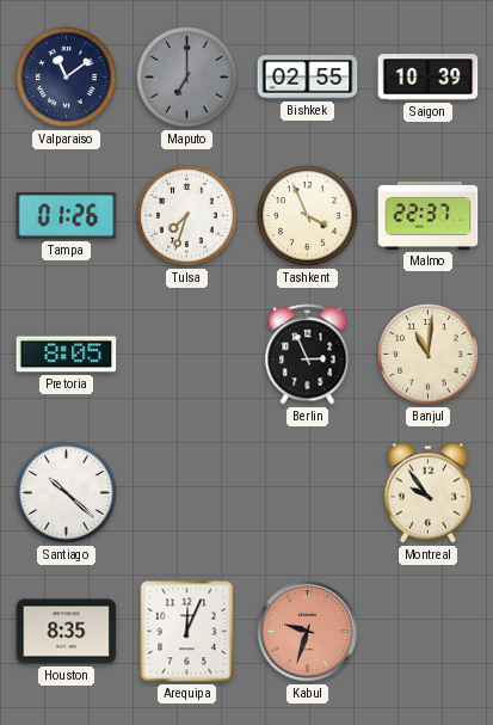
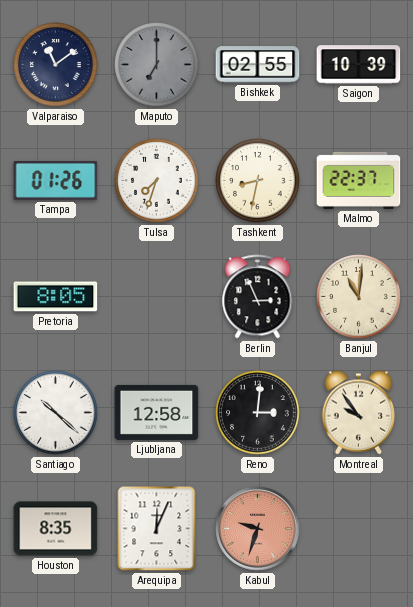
Tashkent: 3:56 -> 8:32 (258, 181)
Ljubljana: none -> 12:58 (157, 412)
Reno: none -> 3:01 (258, 413)
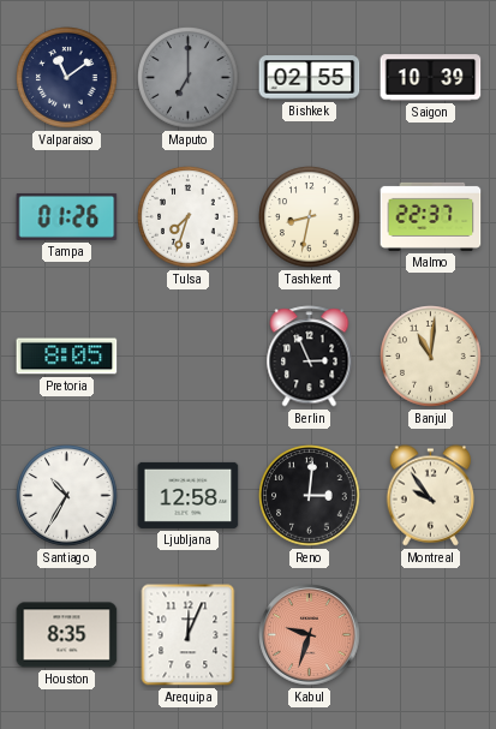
Santiago: 10:22 -> 10:35 (67, 496)
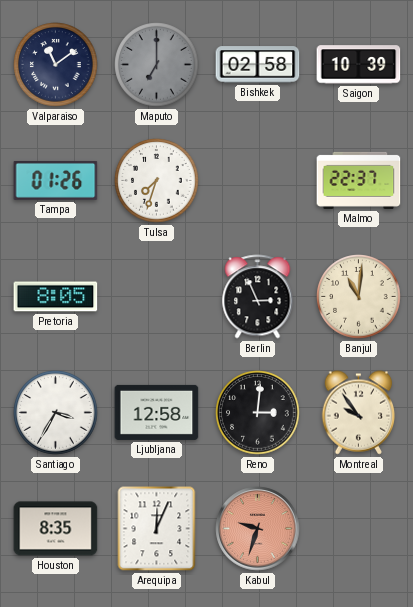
Bishkek: 02:55 -> 02:58 (258, 65)
Tashkent: 8:32 -> none (310, 217)
Santiago: 10:35 -> 3:35 (56, 413)
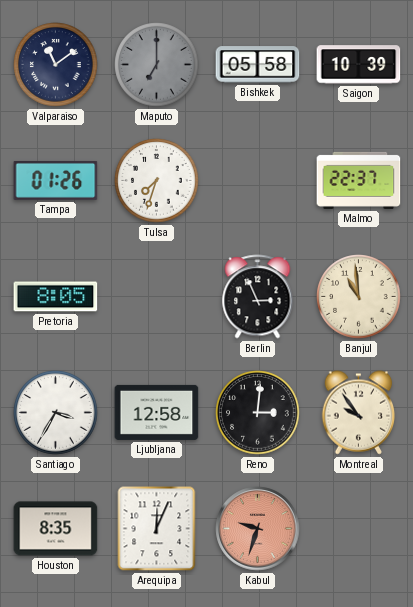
Bishkek: 02:58 -> 05:58 (258, 65)
Banjul: 11:01 -> 10:59 (359, 297)
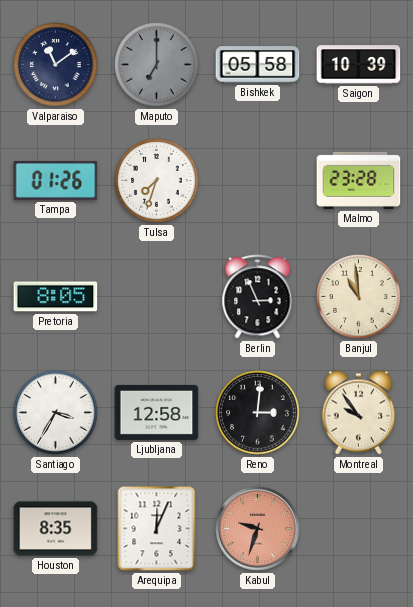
Malmo: 22:37 -> 23:28 (359, 180)
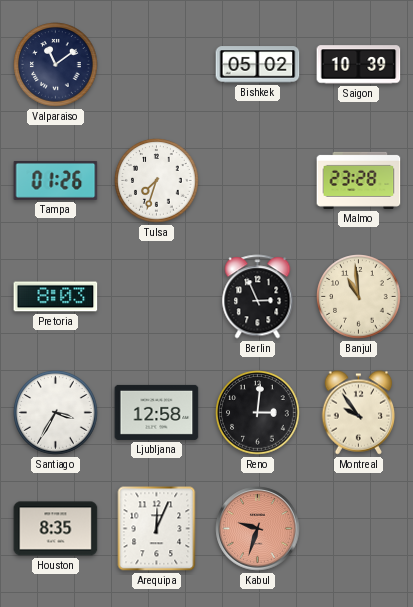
Maputo: 7:00 -> none (157, 65)
Bishkek: 05:58 -> 05:02 (258, 65)
Pretoria: 8:05 -> 8:03 (56, 297)
